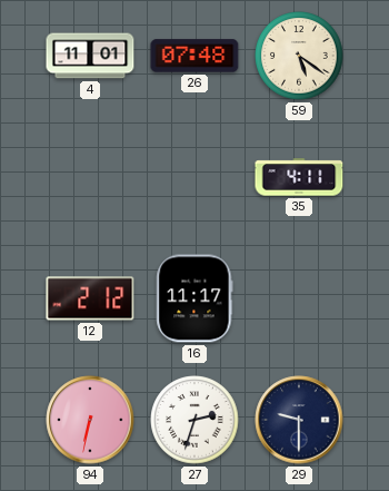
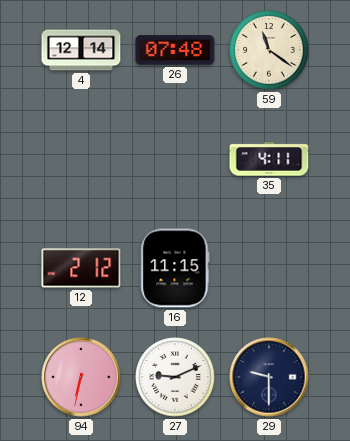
4: 11:01 -> 12:14 (81, 50)
59: 5:21 -> 11:21 (269, 50)
16: 11:17 -> 11:15 (175, 268)
27: 2:33 -> 9:11 (175, 377)
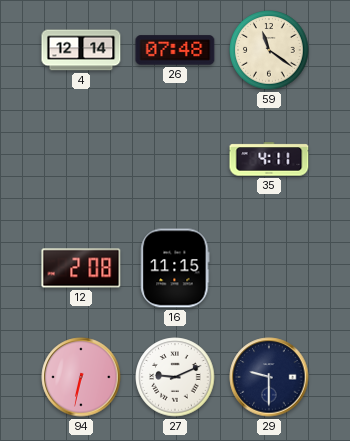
12: 2:12 -> 2:08 (81, 268)
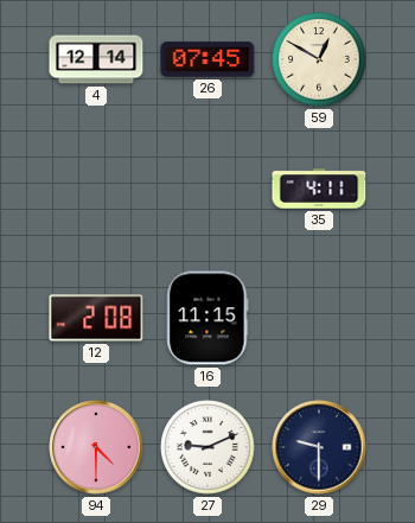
26: 07:48 -> 07:45 (207, 59)
59: 11:21 -> 12:50 (319, 59)
94: 6:32 -> 4:30 (96, 447)
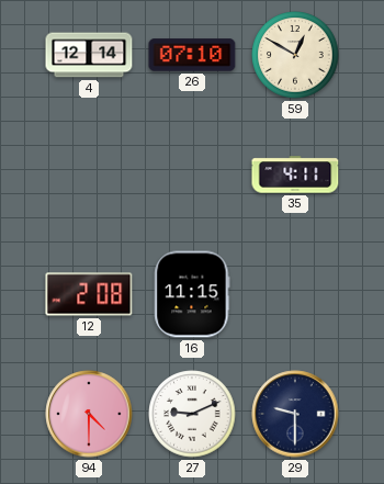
26: 07:45 -> 07:10 (192, 55)
